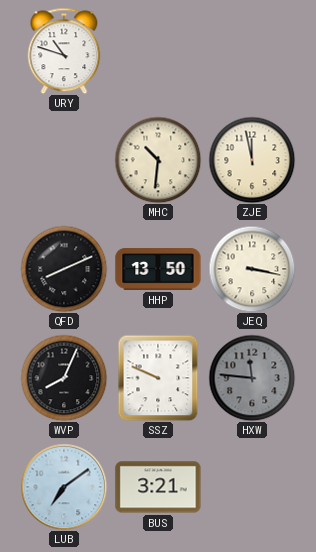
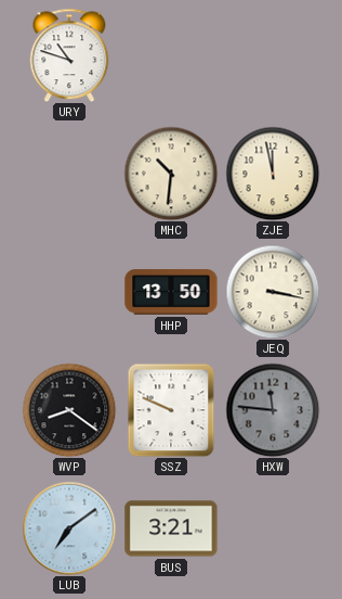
QFD: 8:11 -> none (64, 269)
WVP: 8:04 -> 8:21 (69, 410)
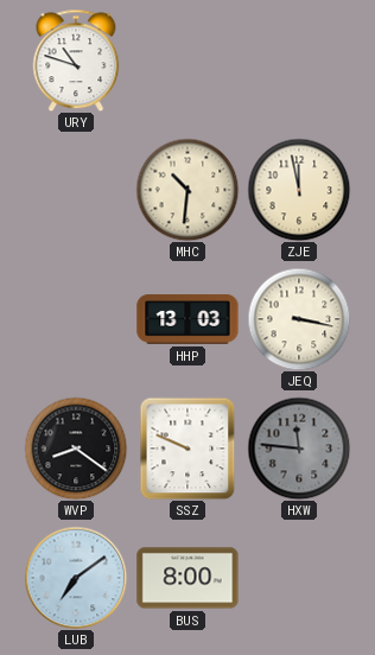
HHP: 13:50 -> 13:03 (188, 319)
BUS: 3:21 -> 8:00 (188, 578)
